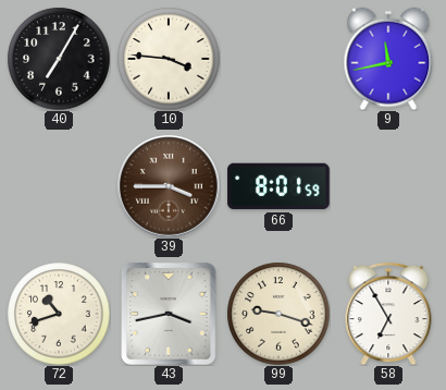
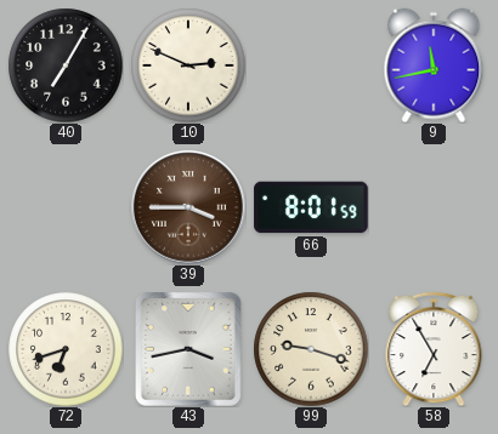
10: 3:46 -> 2:49 (188, 65)
72: 10:42 -> 6:42 (66, 349)
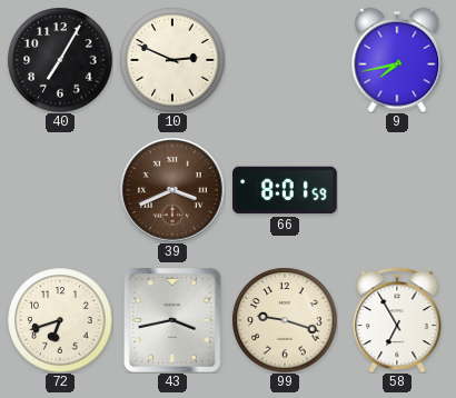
9: 11:43 -> 7:43 (397, 60)
39: 3:45 -> 3:41 (172, 190)
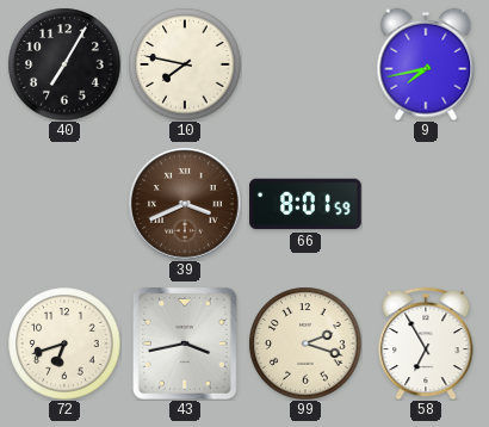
10: 2:49 -> 7:47 (185, 64)
99: 9:18 -> 2:18 (305, 344)
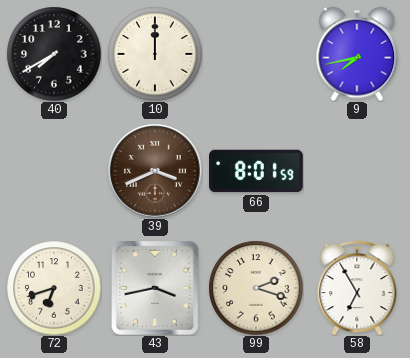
40: 7:05 -> 7:40 (54, 54)
10: 7:47 -> 12:00 (155, 54)
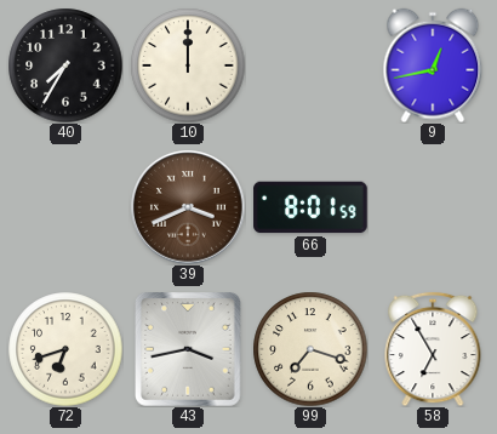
40: 7:40 -> 7:35 (65, 65)
9: 7:43 -> 12:43 (433, 65)
99: 2:18 -> 7:18 (310, 349)
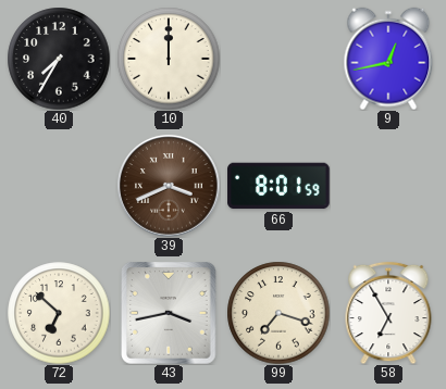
72: 6:42 -> 6:52 (59, 313)
